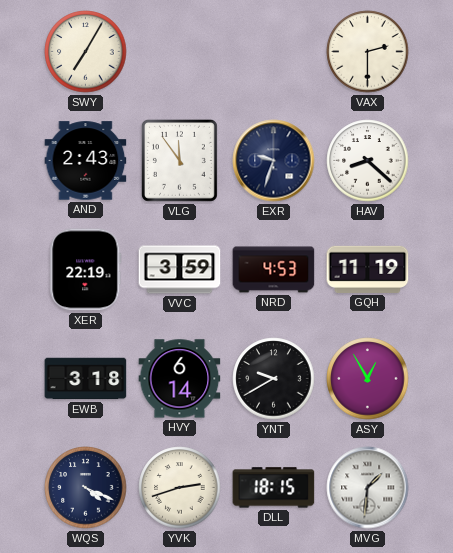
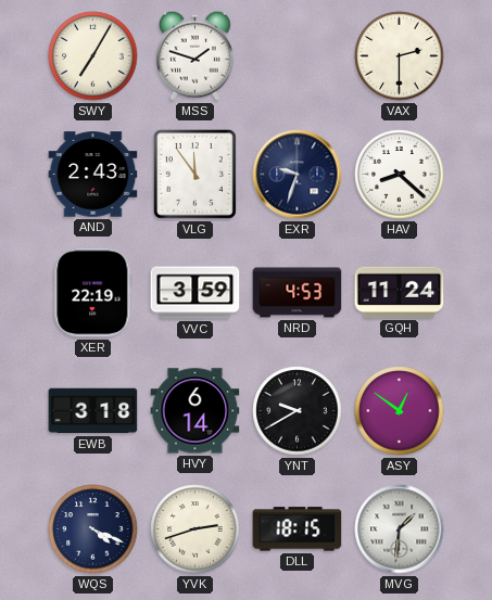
MSS: none -> 1:48 (194, 55)
GQH: 11:19 -> 11:24 (400, 292)
ASY: 12:55 -> 12:51 (400, 411)
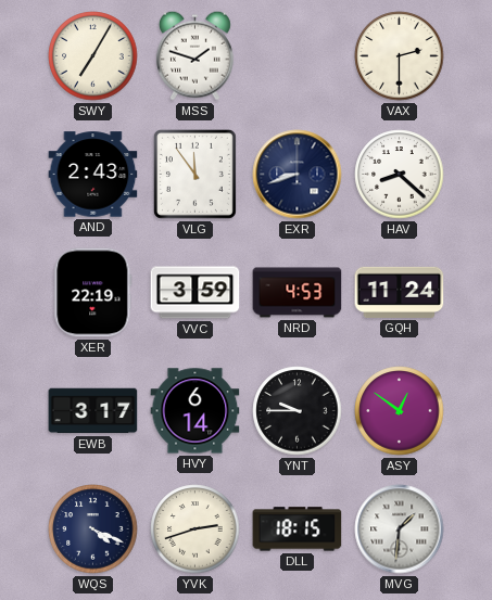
EXR: 9:33 -> 8:42 (298, 175)
EWB: 3:18 -> 3:17 (93, 411)
YNT: 9:40 -> 9:45 (298, 411)
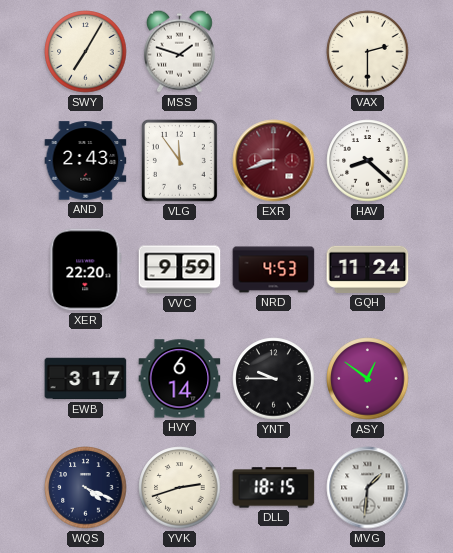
EXR dial: navy -> burgundy (274, 161)
XER: 22:19 -> 22:20 (86, 270)
VVC: 3:59 -> 9:59 (180, 270)
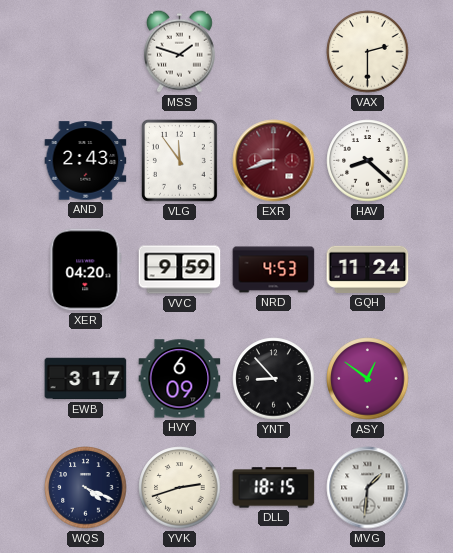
SWY: 7:05 -> none (86, 52)
XER: 22:20 -> 04:20 (86, 270)
HVY: 6:14 -> 6:09 (180, 379)
YNT: 9:45 -> 8:53 (274, 379)
